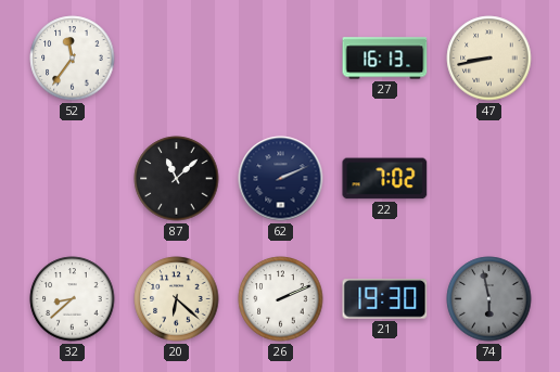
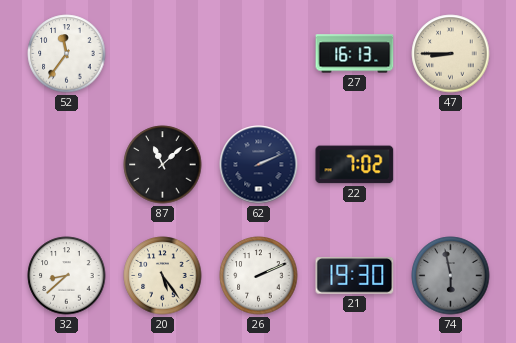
47: 8:43 -> 8:45 (451, 54)
20: 6:22 -> 5:24 (163, 276)
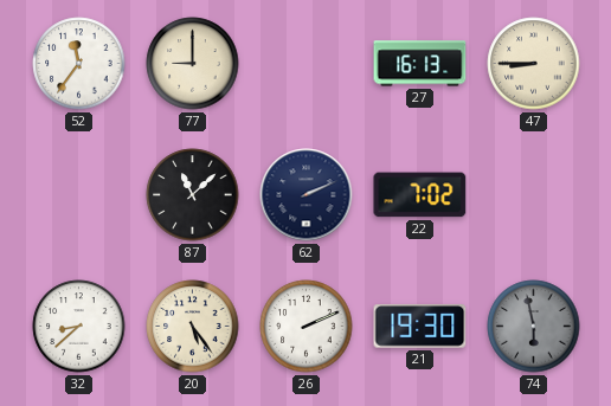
77: none -> 9:00 (193, 64)
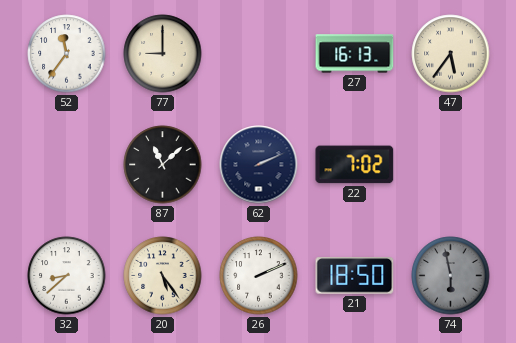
47: 8:45 -> 5:36 (451, 54)
21: 19:30 -> 18:50 (355, 276)
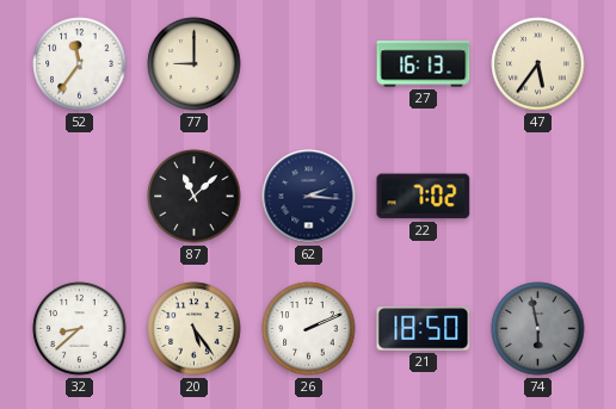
62: 2:11 -> 2:16 (309, 197)
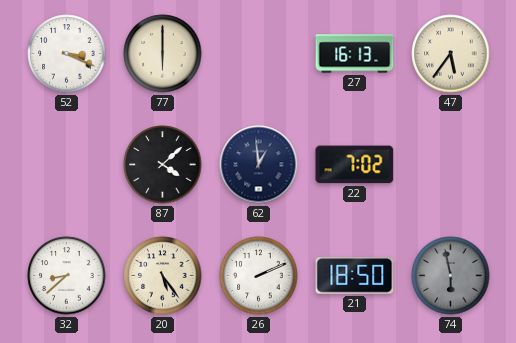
52: 11:36 -> 3:19 (67, 54)
77: 9:00 -> 6:00 (163, 54)
87: 11:08 -> 4:08 (163, 165)
62: 2:16 -> 12:59 (259, 165)
